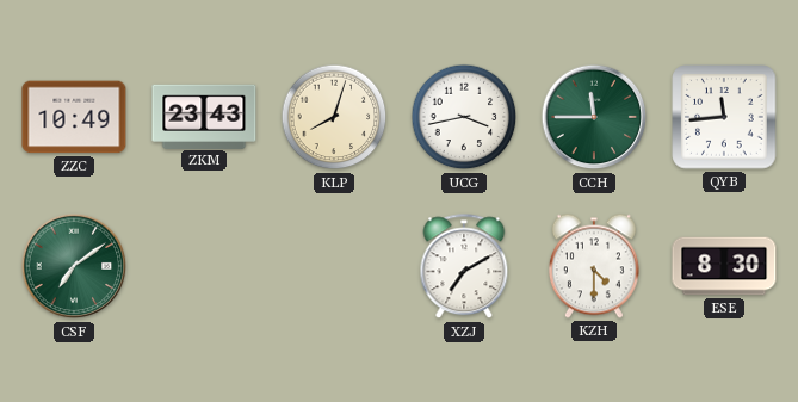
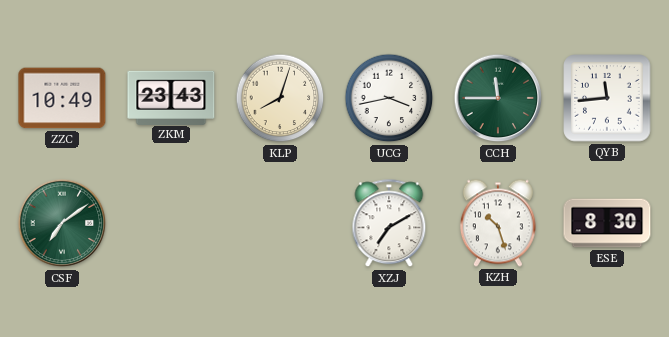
KZH: 4:30 -> 10:27 (498, 223)
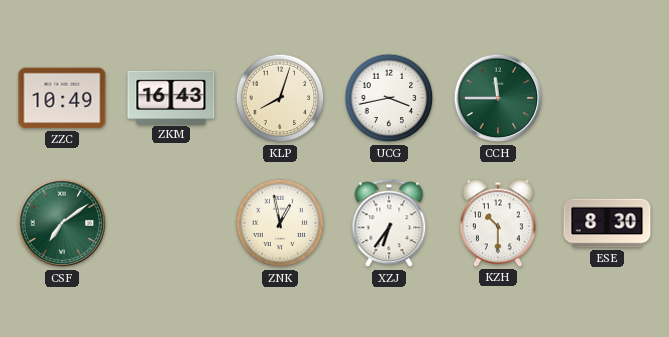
ZKM: 23:43 -> 16:43 (171, 97)
QYB: 11:44 -> none (607, 98)
ZNK: none -> 12:58 (280, 223)
XZJ: 7:10 -> 6:36 (389, 224)
KZH: 10:27 -> 10:30 (498, 223)
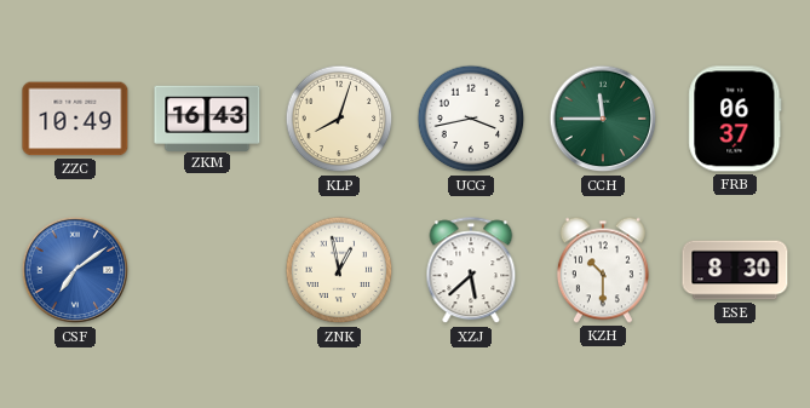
FRB: none -> 06:37 (735, 119)
CSF dial: green -> blue (75, 270)
XZJ: 6:36 -> 5:38 (471, 271)
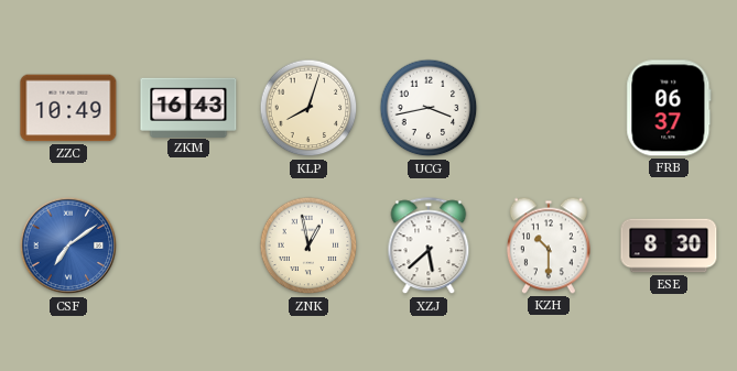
CCH: 11:45 -> none (603, 119)
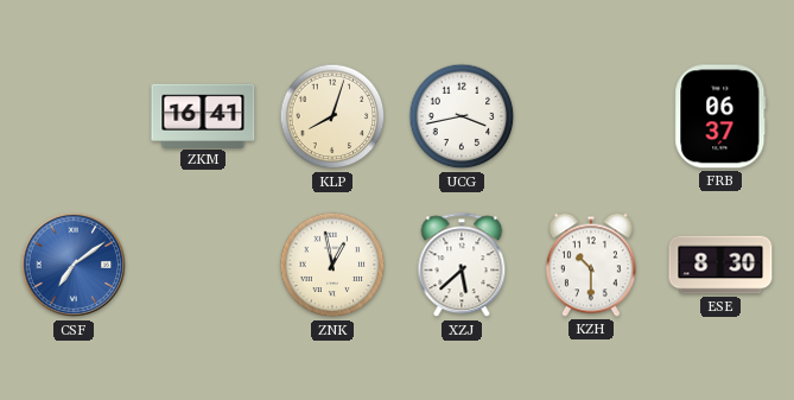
ZZC: 10:49 -> none (68, 108)
ZKM: 16:43 -> 16:41 (203, 115)
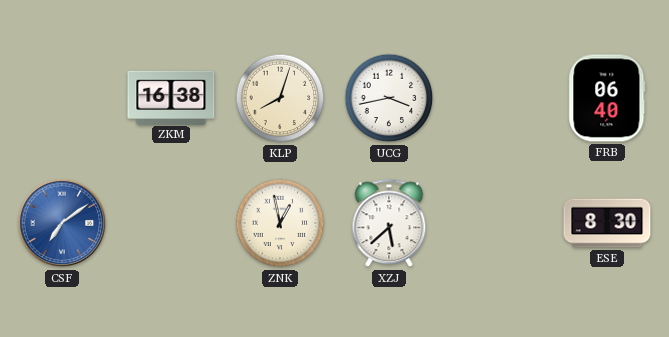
ZKM: 16:41 -> 16:38 (171, 97)
FRB: 06:37 -> 06:40 (607, 98)
KZH: 10:30 -> none (591, 265)
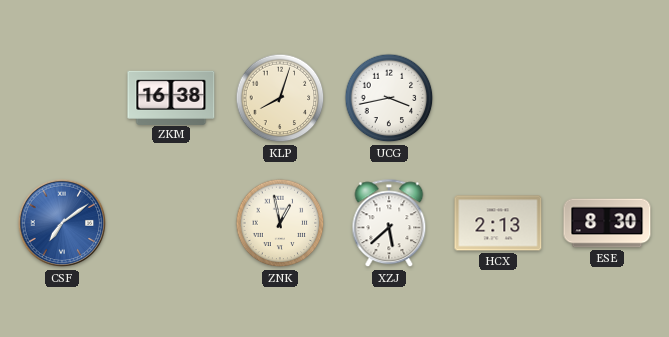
FRB: 06:40 -> none (607, 98)
HCX: none -> 2:13 (498, 223)
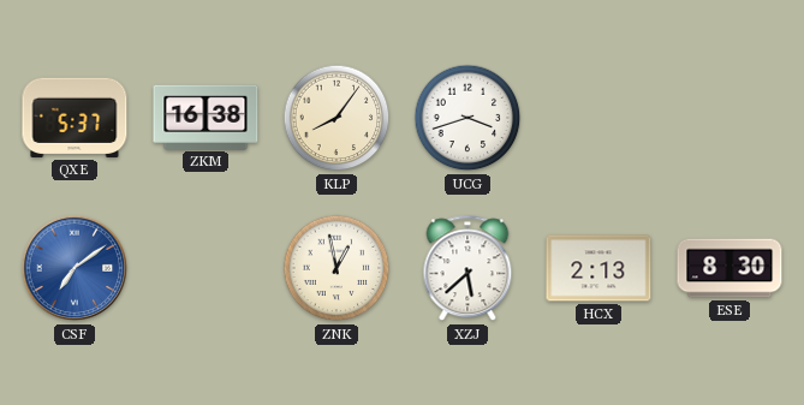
QXE: none -> 5:37 (75, 118)
KLP: 8:03 -> 8:06 (337, 118)
UCG: 3:43 -> 3:42 (467, 118)
